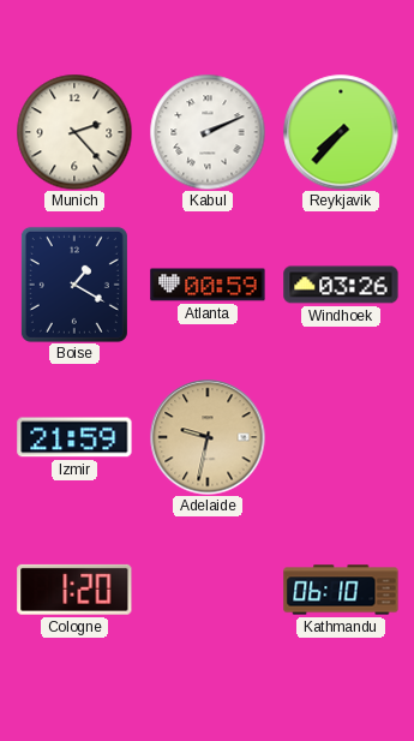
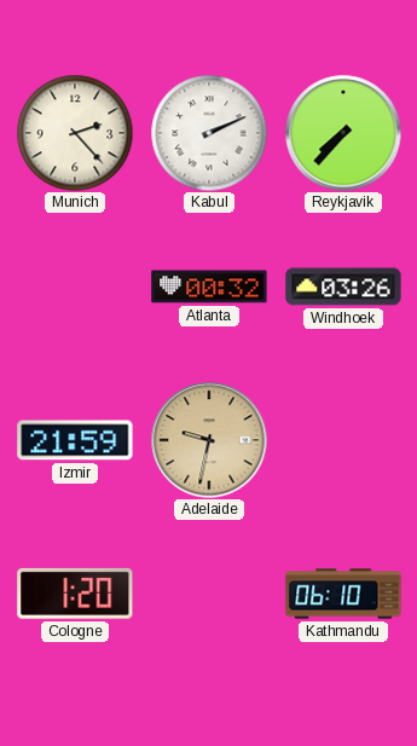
Boise: 1:20 -> none (74, 285)
Atlanta: 00:59 -> 00:32 (209, 287)
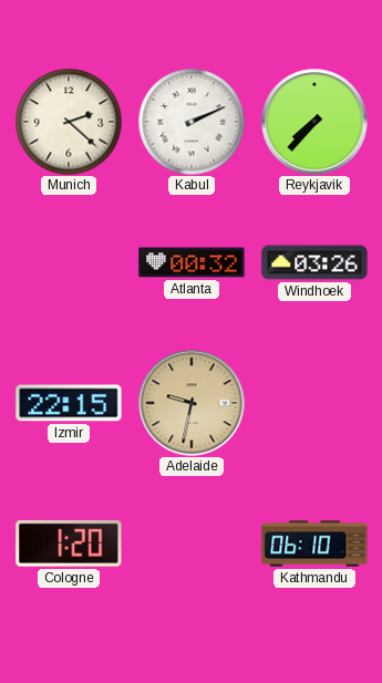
Munich: 2:23 -> 2:22 (69, 122)
Izmir: 21:59 -> 22:15 (69, 403)
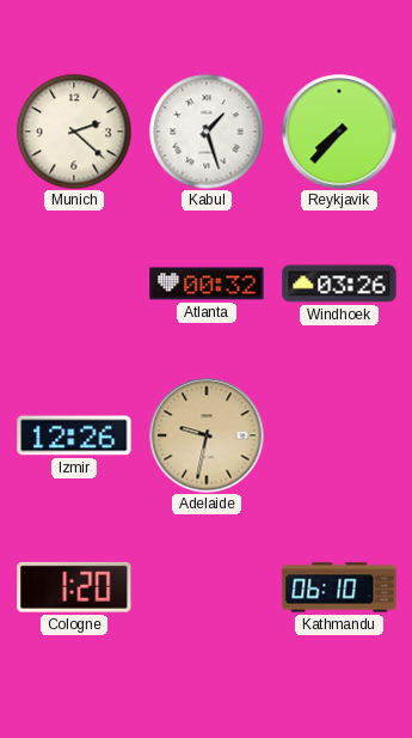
Kabul: 2:11 -> 1:27 (207, 132)
Izmir: 22:15 -> 12:26 (74, 435)
